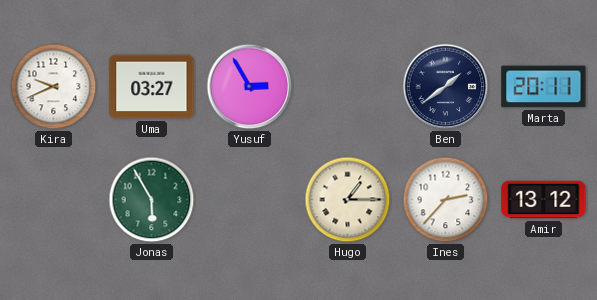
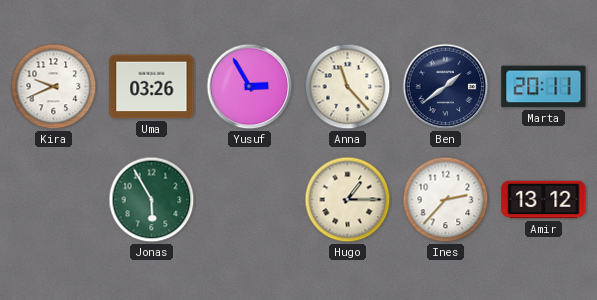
Uma: 03:27 -> 03:26 (152, 87)
Anna: none -> 11:23 (348, 87)
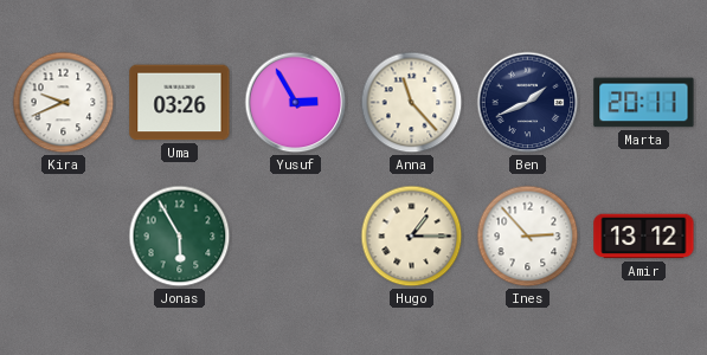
Ben: 1:39 -> 1:41 (528, 103)
Ines: 2:37 -> 2:53 (528, 237)
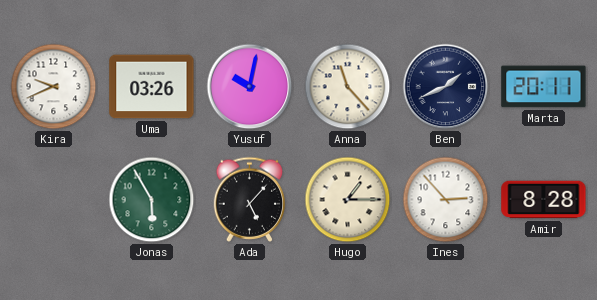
Yusuf: 2:55 -> 10:02 (250, 87)
Ada: none -> 5:07 (250, 199)
Amir: 13:12 -> 8:28 (544, 200)
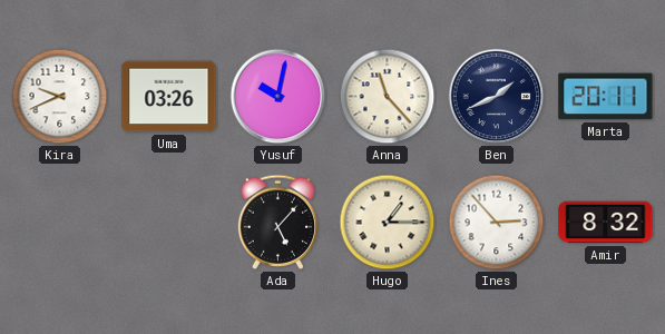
Jonas: 5:55 -> none (152, 200)
Amir: 8:28 -> 8:32 (606, 223)
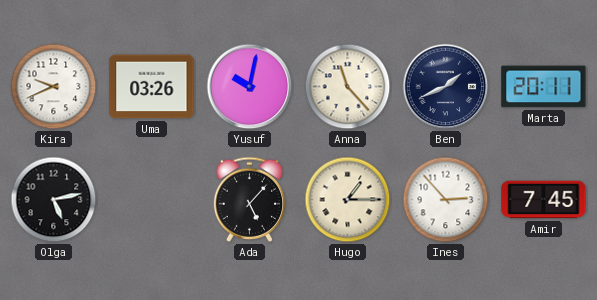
Olga: none -> 5:13 (54, 200)
Amir: 8:32 -> 7:45 (544, 200)
